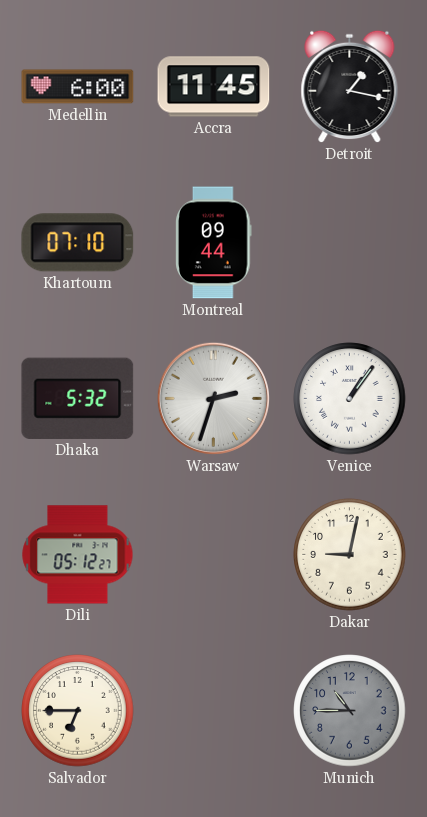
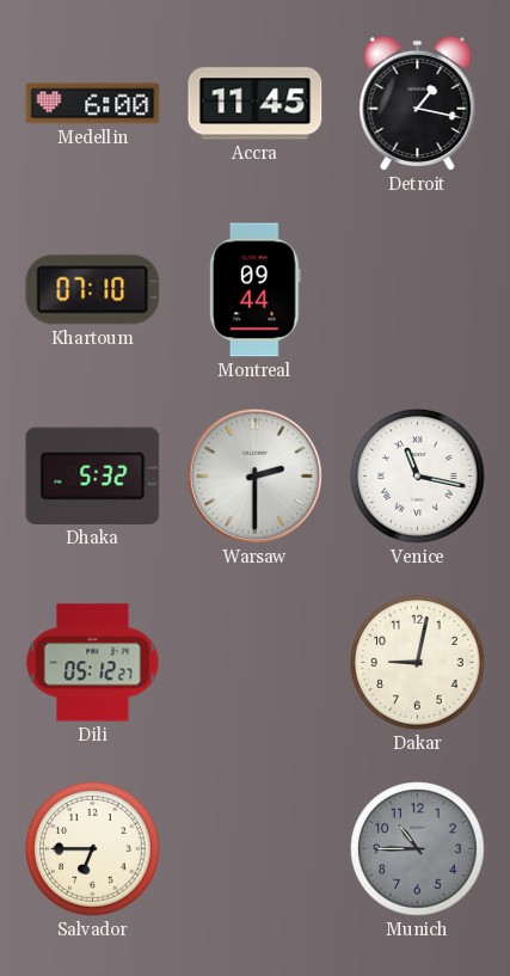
Warsaw: 2:33 -> 2:30 (254, 475)
Venice: 1:06 -> 11:17 (418, 477)
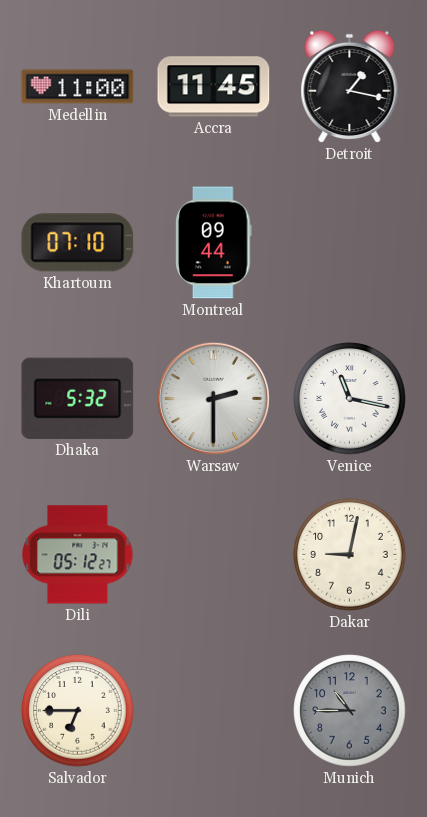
Medellin: 6:00 -> 11:00 (78, 87)
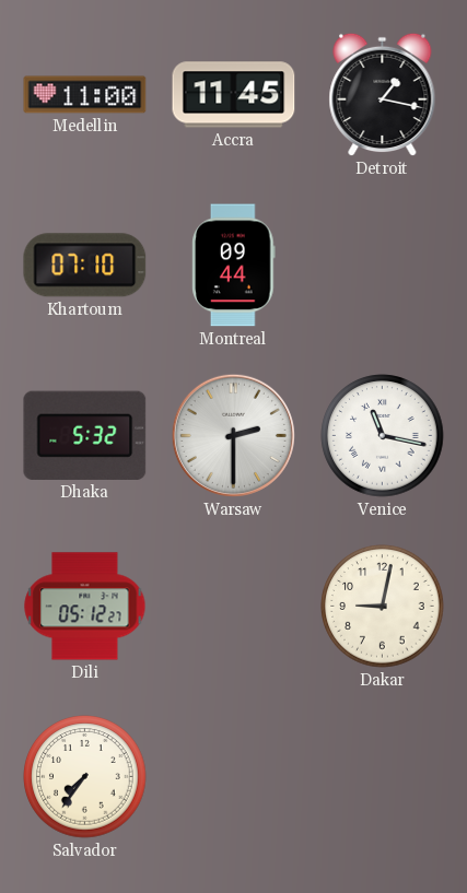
Salvador: 6:45 -> 7:36 (85, 777)
Munich: 10:45 -> none (350, 711)
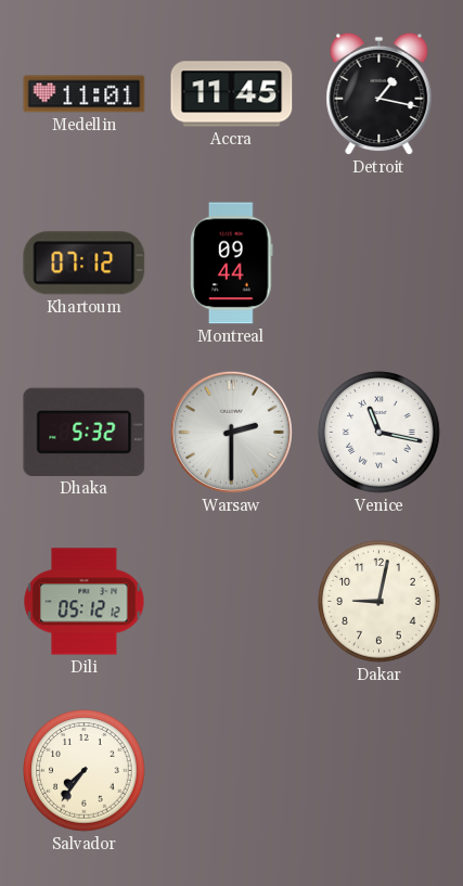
Medellin: 11:00 -> 11:01 (85, 94)
Khartoum: 07:10 -> 07:12 (85, 264)
Dili: 05:12:27 -> 05:12:12 (85, 602)
